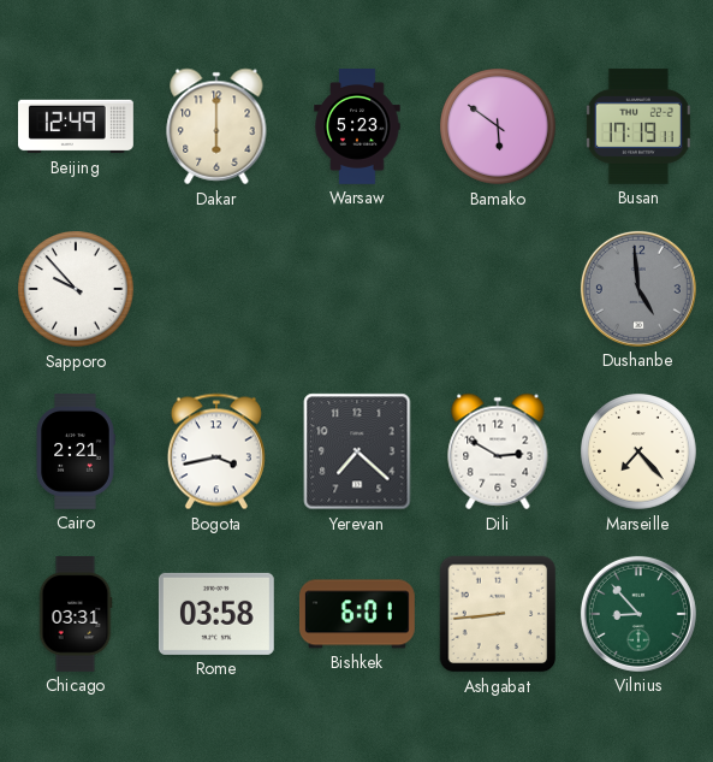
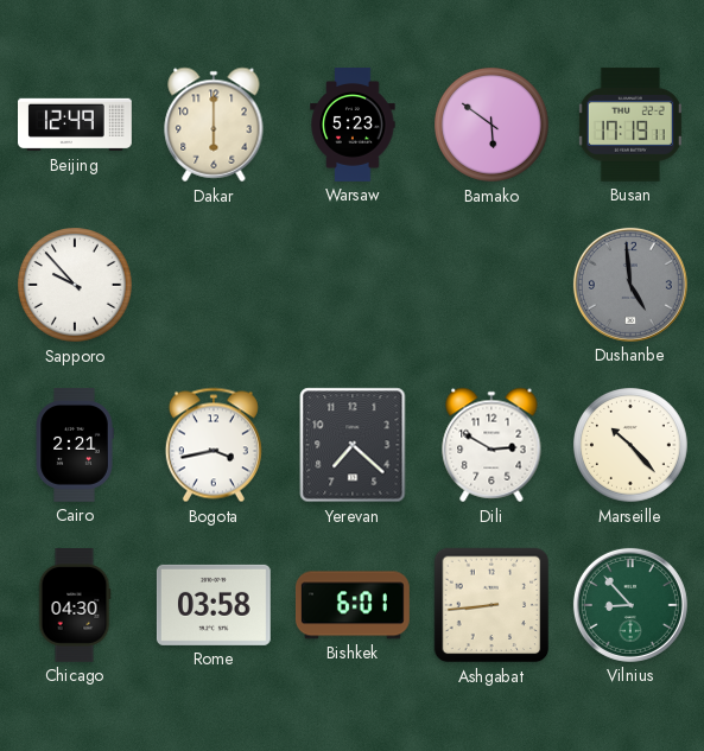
Marseille: 7:23 -> 10:23 (632, 446)
Chicago: 03:31 -> 04:30 (75, 606)
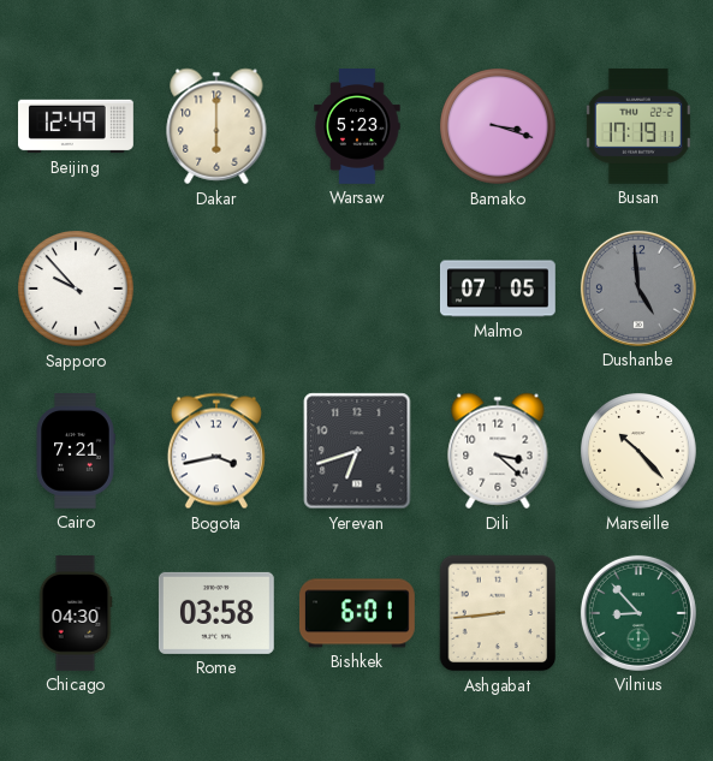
Bamako: 5:51 -> 3:18 (499, 127)
Malmo: none -> 07:05 (498, 289)
Cairo: 2:21 -> 7:21 (76, 452)
Yerevan: 7:22 -> 6:42 (357, 451)
Dili: 2:50 -> 3:22 (498, 451)
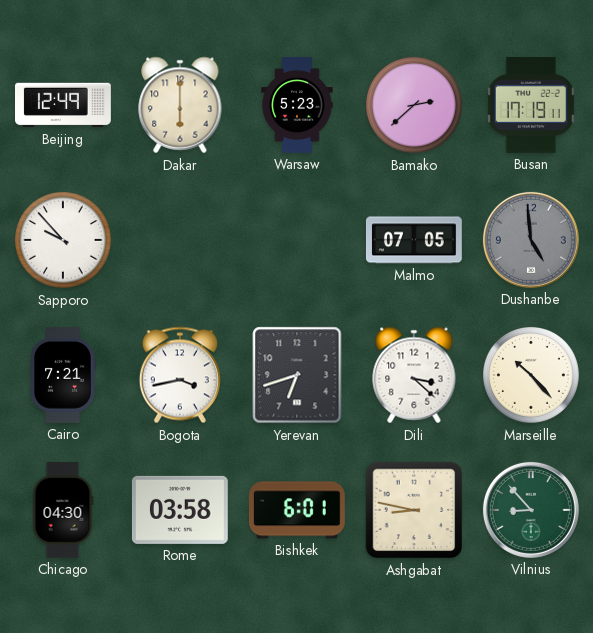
Bamako: 3:18 -> 2:38 (415, 106)
Ashgabat: 8:44 -> 8:47 (414, 510)
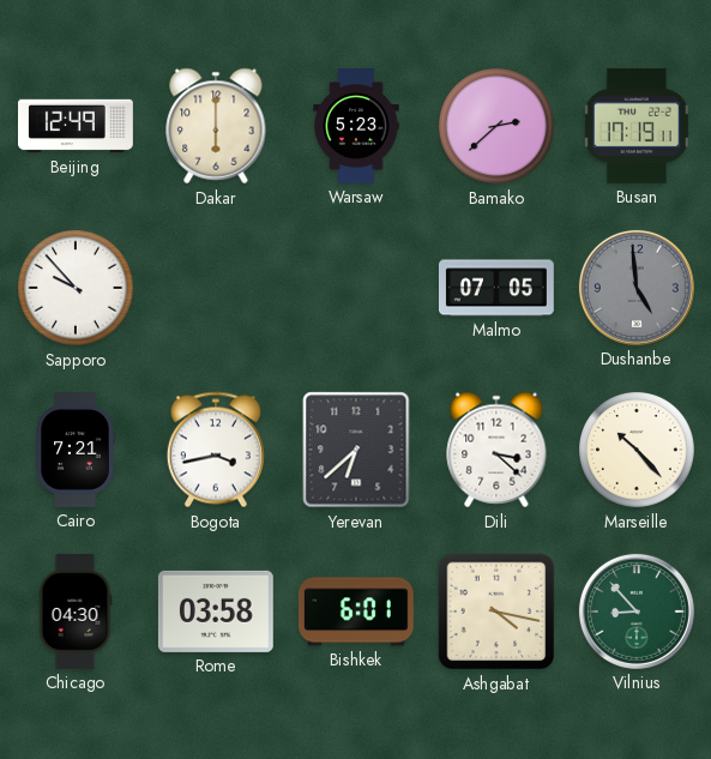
Yerevan: 6:42 -> 6:38 (356, 450)
Ashgabat: 8:47 -> 4:17 (496, 612)
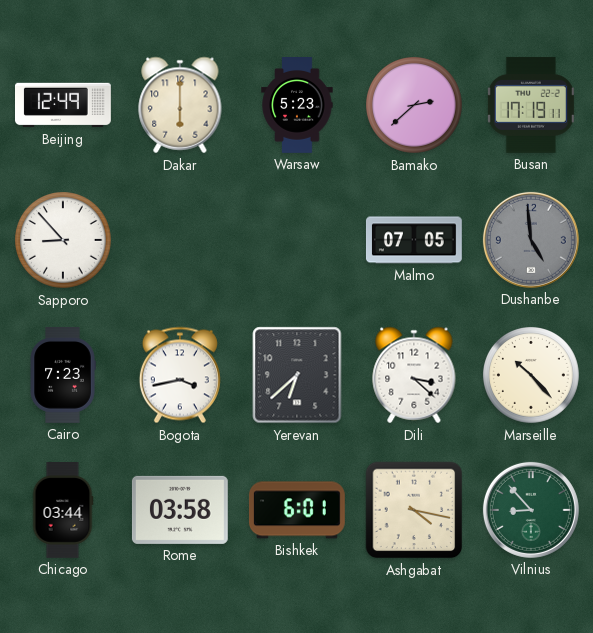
Sapporo: 9:53 -> 8:53 (64, 241)
Cairo: 7:21 -> 7:23 (63, 376)
Chicago: 04:30 -> 03:44 (63, 511)
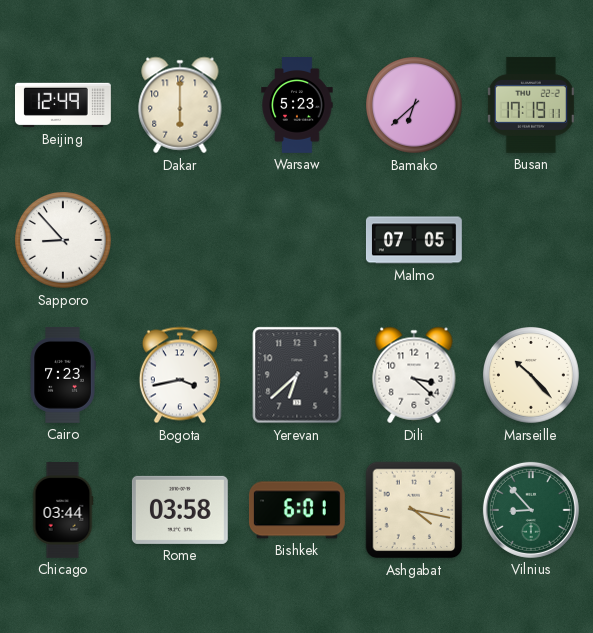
Bamako: 2:38 -> 6:38 (415, 106)
Dushanbe: 4:59 -> none (531, 240)
